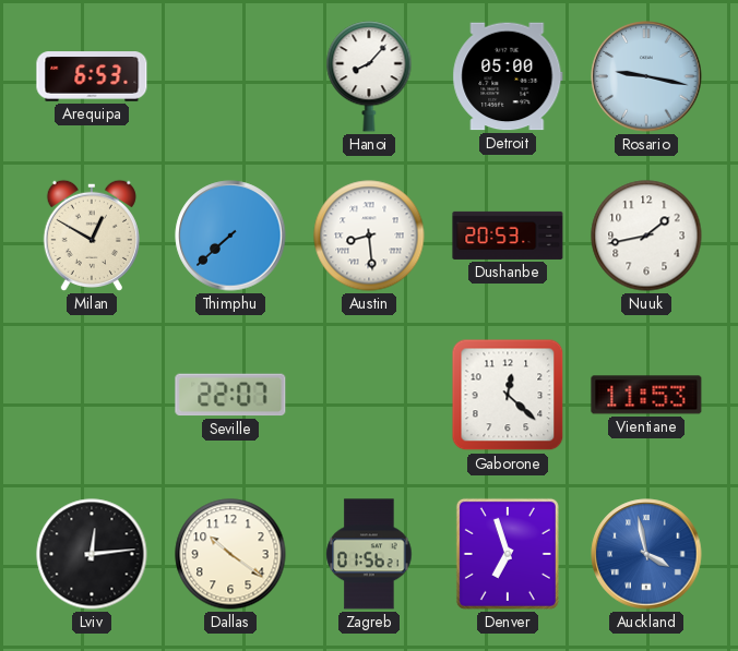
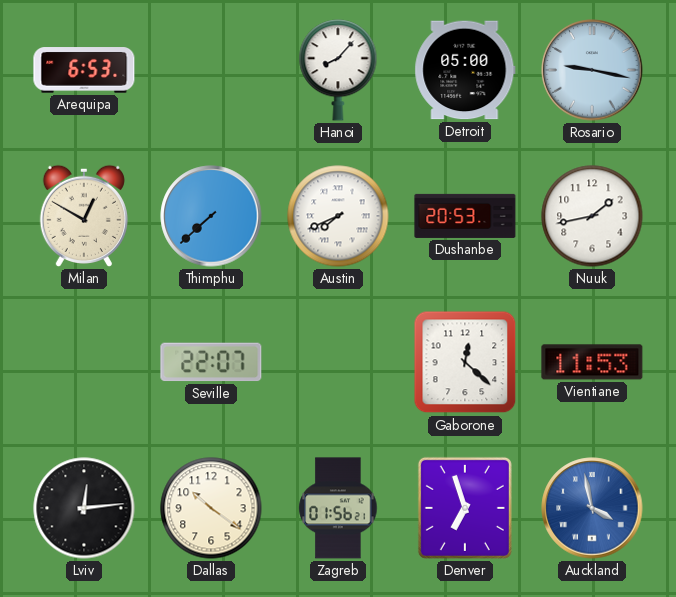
Austin: 8:29 -> 7:41 (338, 216)
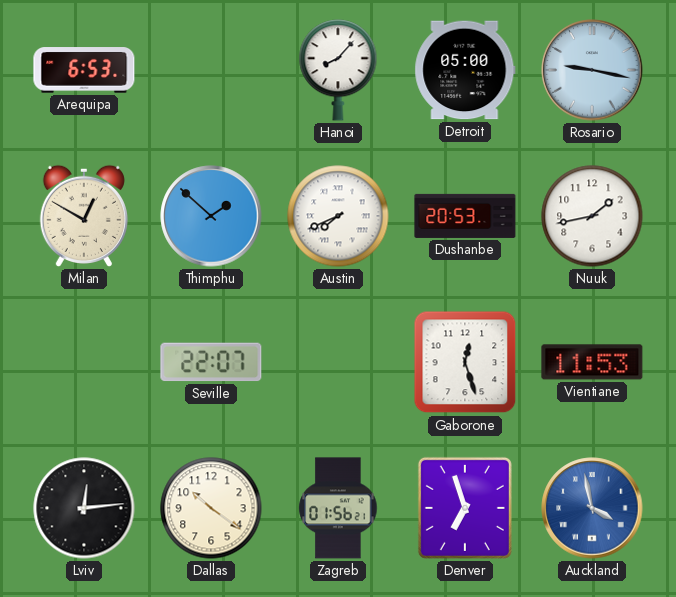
Thimphu: 7:38 -> 1:52 (211, 216)
Gaborone: 12:22 -> 12:27 (465, 362)
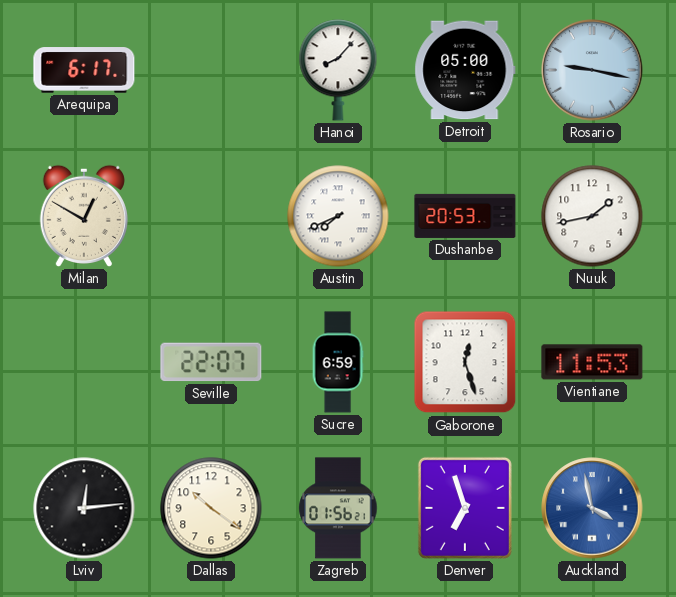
Arequipa: 6:53 -> 6:17 (84, 70)
Thimphu: 1:52 -> none (211, 216)
Sucre: none -> 6:59 (338, 362)
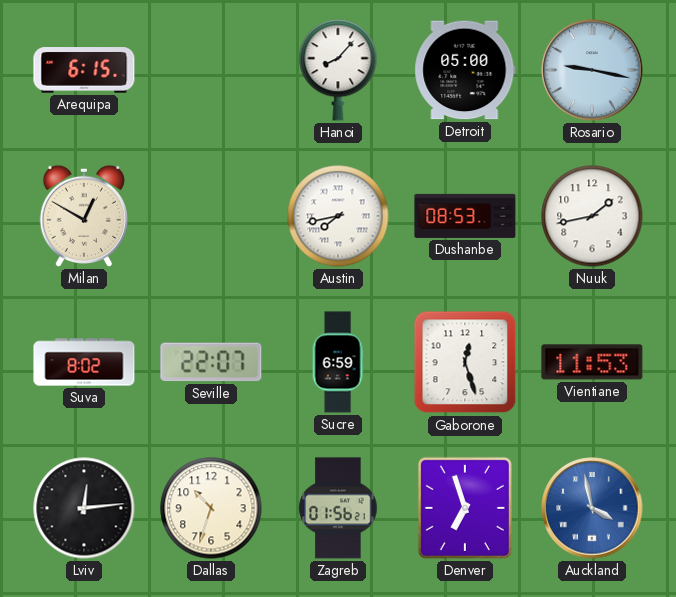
Arequipa: 6:17 -> 6:15 (84, 70)
Austin: 7:41 -> 7:43 (338, 216)
Dushanbe: 20:53 -> 08:53 (465, 216)
Suva: none -> 8:02 (84, 362)
Dallas: 10:21 -> 10:33 (211, 508)
